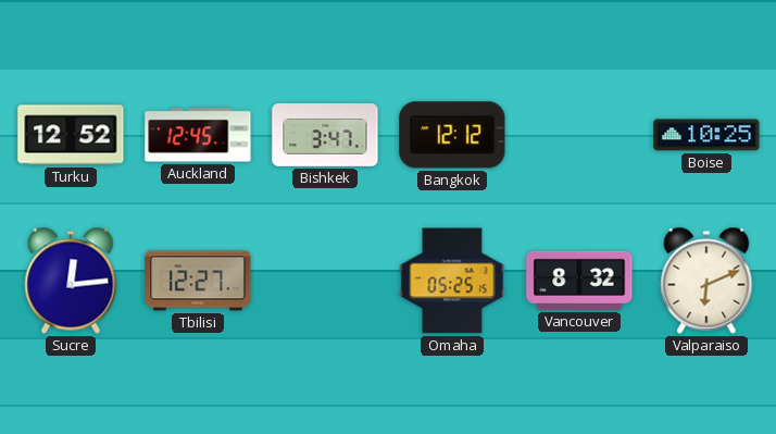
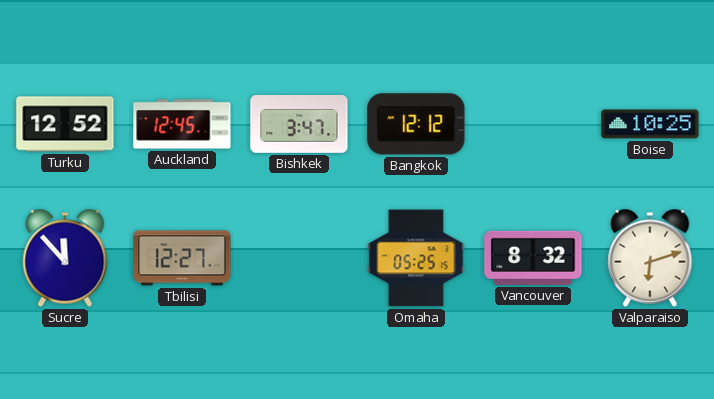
Sucre: 12:14 -> 11:53 (65, 258)
Valparaiso: 6:11 -> 6:12 (650, 258)
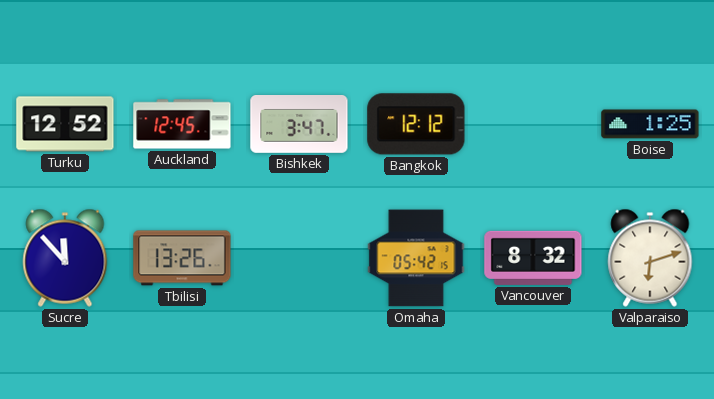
Boise: 10:25 -> 1:25 (650, 124)
Tbilisi: 12:27 -> 13:26 (182, 258)
Omaha: 05:25 -> 05:42 (416, 258)
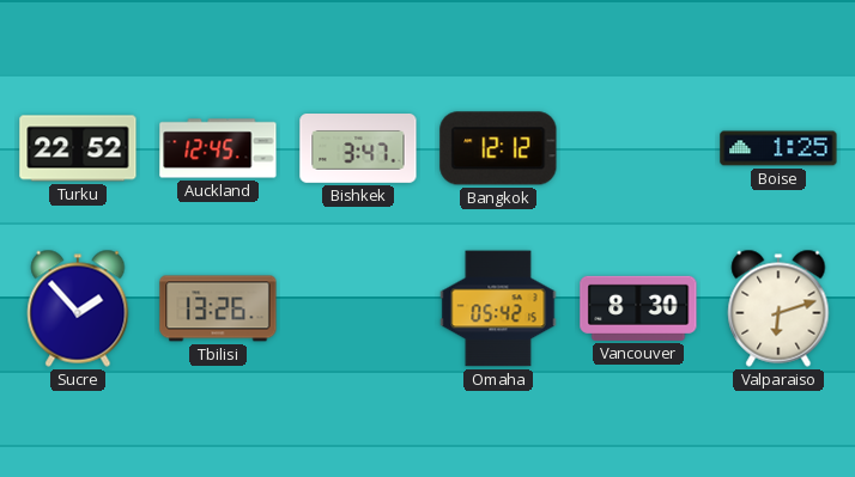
Turku: 12:52 -> 22:52 (78, 148)
Sucre: 11:53 -> 1:53 (78, 308)
Vancouver: 8:32 -> 8:30 (638, 308)
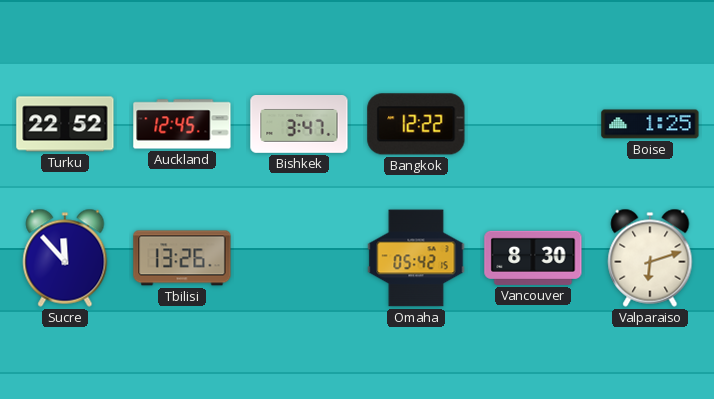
Bangkok: 12:12 -> 12:22 (416, 124)
Sucre: 1:53 -> 11:53 (65, 258)
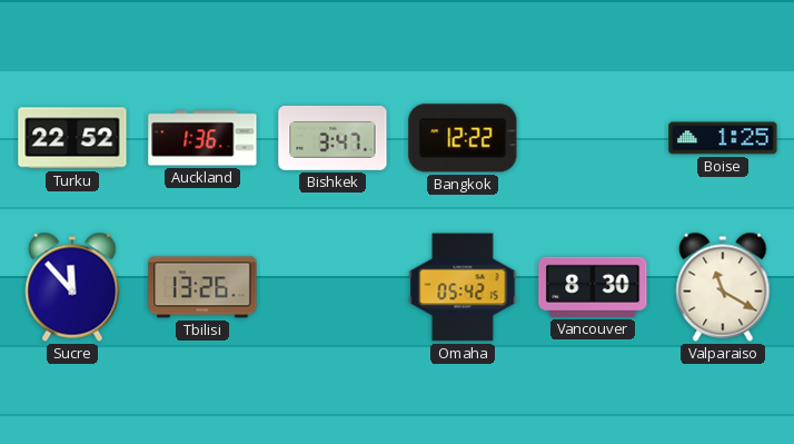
Auckland: 12:45 -> 1:36 (202, 138)
Valparaiso: 6:12 -> 11:20 (723, 287)
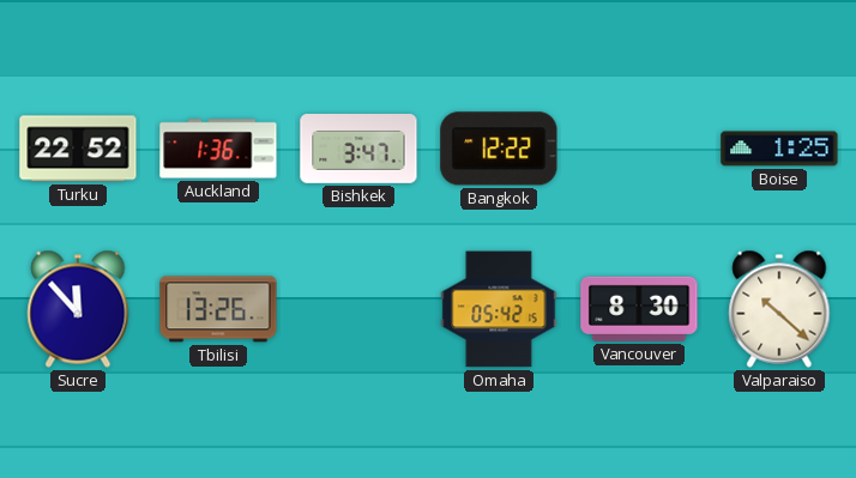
Valparaiso: 11:20 -> 10:22 (779, 309)
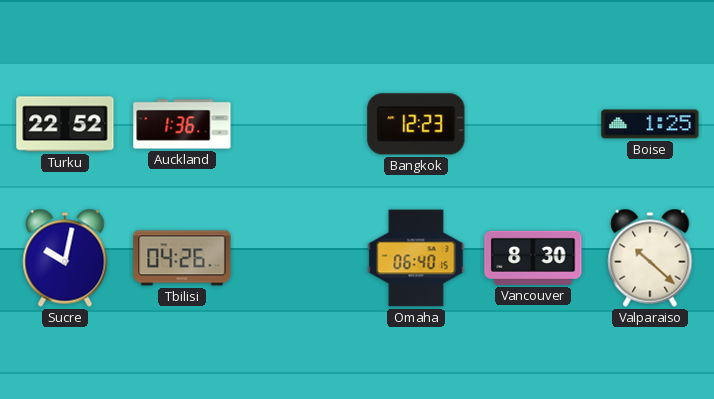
Bishkek: 3:47 -> none (358, 150)
Bangkok: 12:22 -> 12:23 (416, 124)
Sucre: 11:53 -> 10:02 (65, 258)
Tbilisi: 13:26 -> 04:26 (182, 258)
Omaha: 05:42 -> 06:40 (416, 258)
